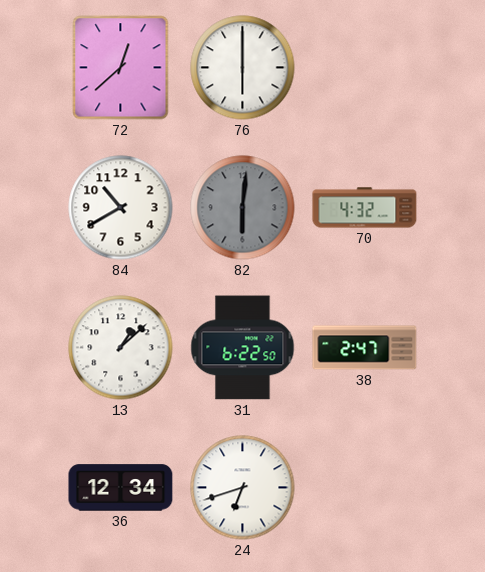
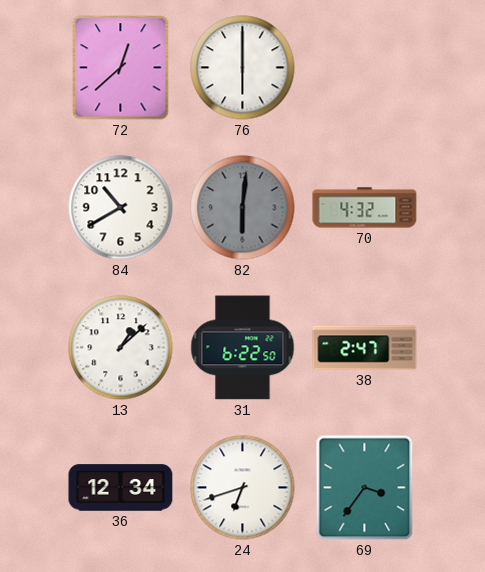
69: none -> 3:36 (365, 488)
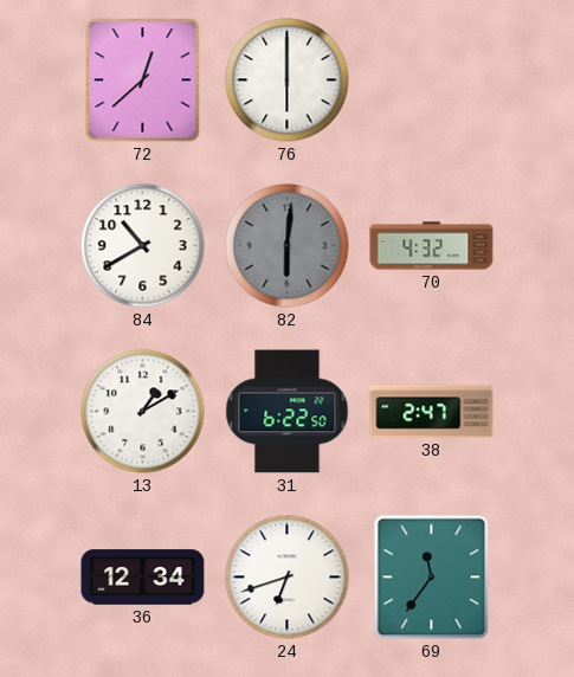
13: 1:08 -> 1:10 (143, 412)
69: 3:36 -> 11:36 (432, 578)
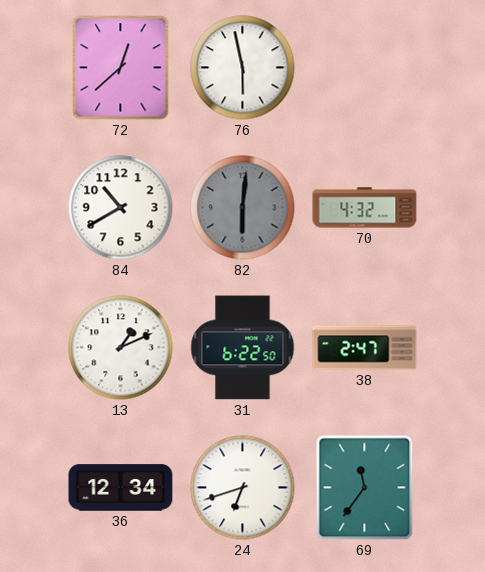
76: 6:00 -> 5:58 (243, 68)
13: 1:10 -> 1:11 (121, 348)
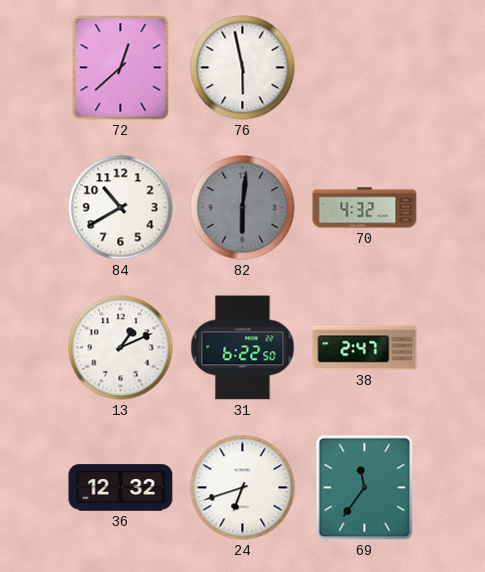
36: 12:34 -> 12:32 (121, 488)
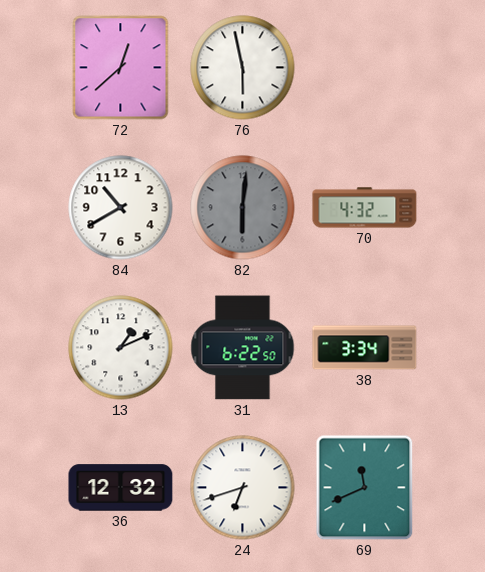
38: 2:47 -> 3:34 (365, 348)
69: 11:36 -> 11:41 (365, 488)
